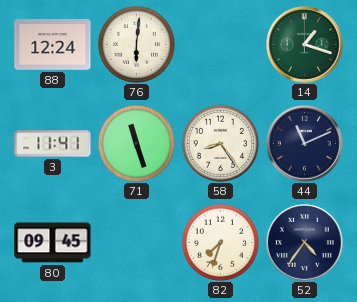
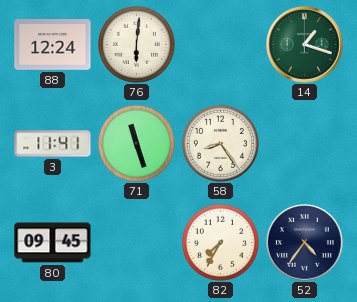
44: 11:11 -> none (305, 144)
82: 7:33 -> 7:35 (220, 242)
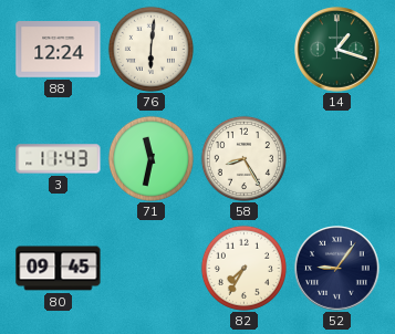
3: 11:41 -> 11:43 (59, 159)
71: 11:27 -> 11:32 (150, 158)
58: 8:24 -> 8:25 (243, 158)
52: 4:36 -> 9:06 (337, 269)
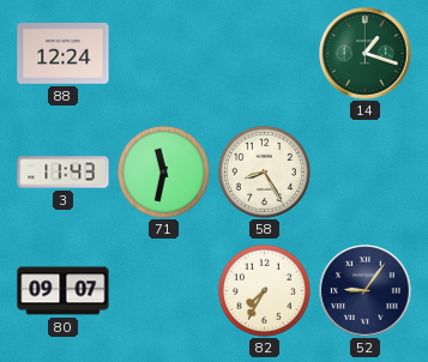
76: 6:01 -> none (150, 49)
80: 09:45 -> 09:07 (64, 291)
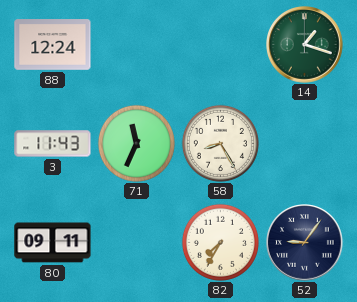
71: 11:32 -> 11:34 (136, 143)
80: 09:07 -> 09:11 (53, 243)
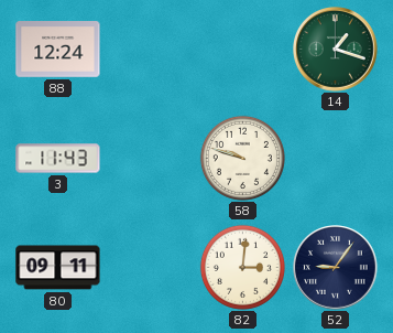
71: 11:34 -> none (136, 143)
58: 8:25 -> 9:48 (242, 158)
82: 7:35 -> 3:01 (242, 267)
